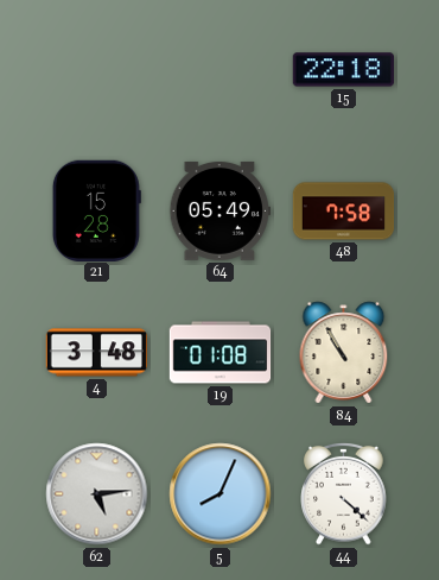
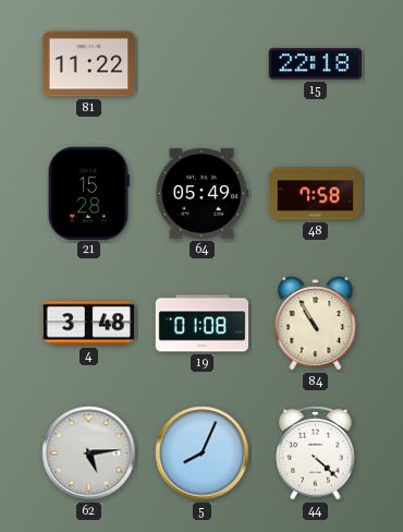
81: none -> 11:22 (88, 64)
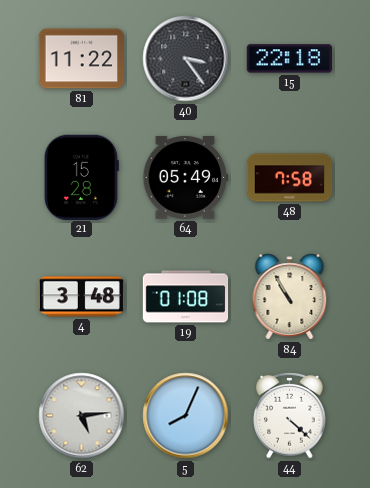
40: none -> 3:24 (186, 59)
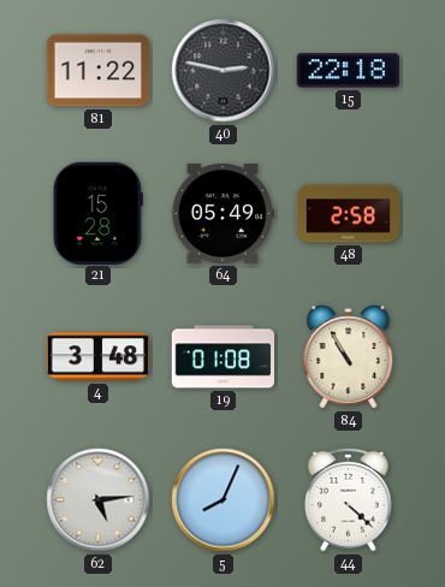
40: 3:24 -> 2:47 (224, 71)
48: 7:58 -> 2:58 (349, 214)
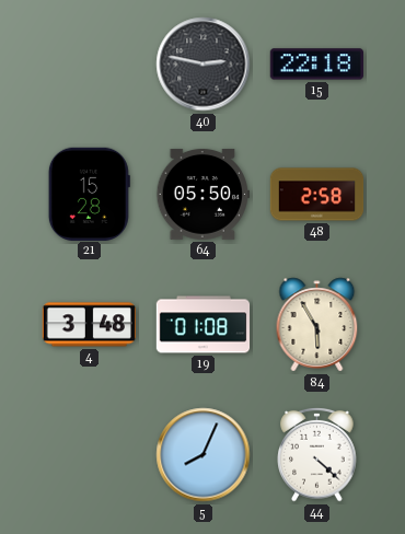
81: 11:22 -> none (97, 71)
64: 05:49 -> 05:50 (202, 194)
84: 10:55 -> 5:55 (317, 325)
62: 5:14 -> none (99, 500)
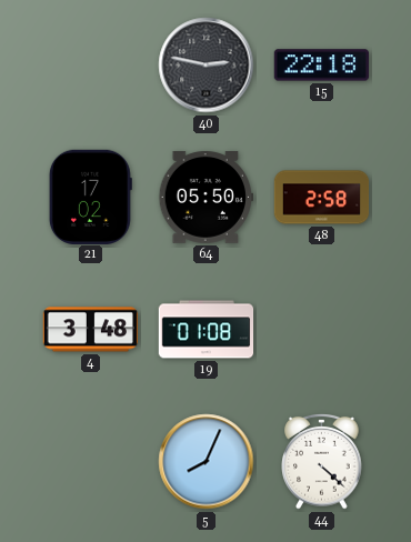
21: 15:28 -> 17:02 (90, 197)
84: 5:55 -> none (317, 325)
